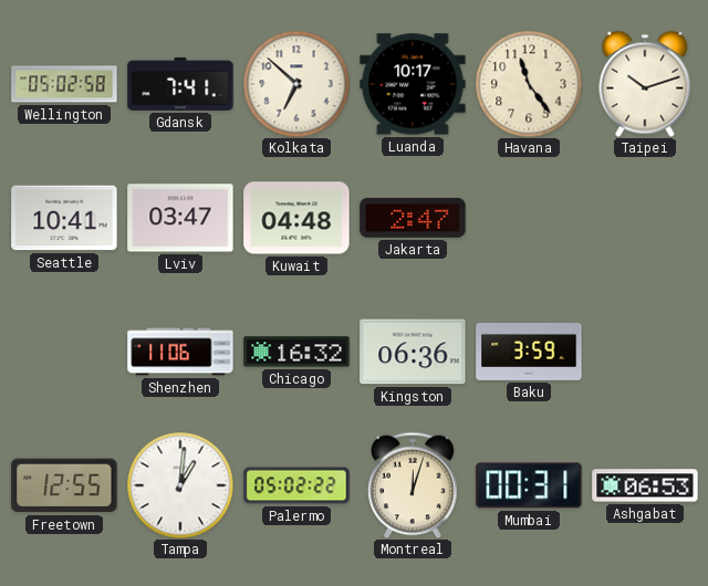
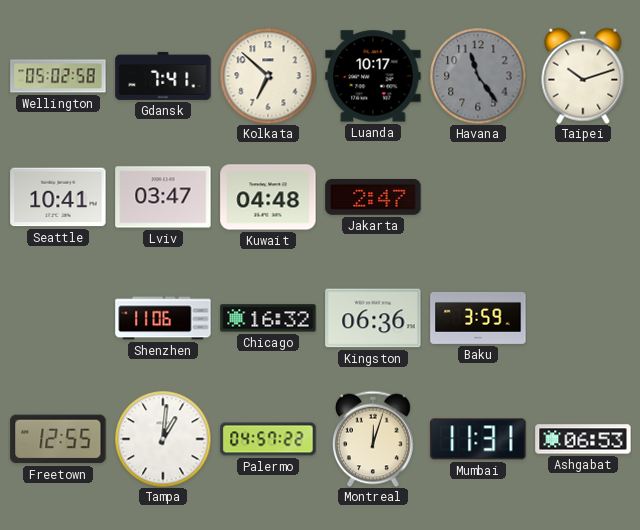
Havana dial: cream -> grey (478, 76)
Palermo: 05:02 -> 04:57 (268, 439)
Mumbai: 00:31 -> 11:31 (478, 439)
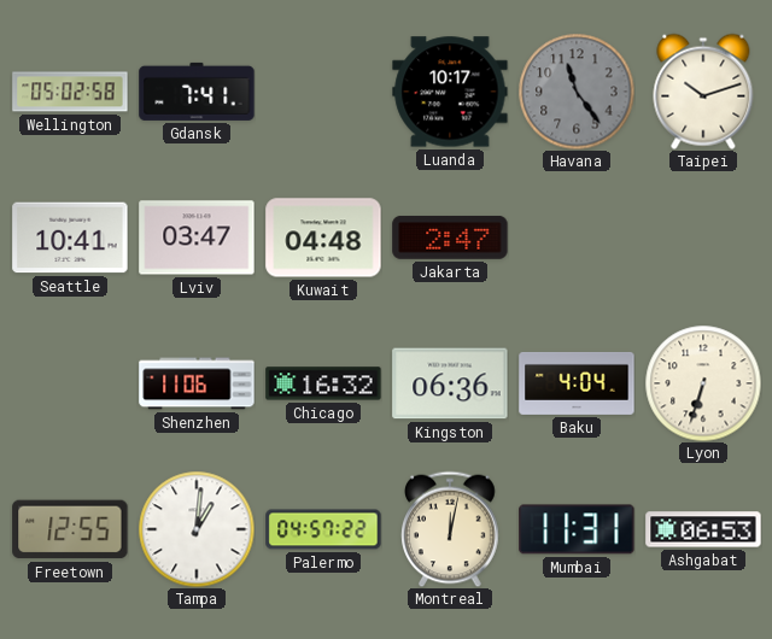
Kolkata: 6:52 -> none (268, 76)
Baku: 3:59 -> 4:04 (577, 383)
Lyon: none -> 6:33 (703, 383)
Montreal: 12:03 -> 12:02 (451, 529)
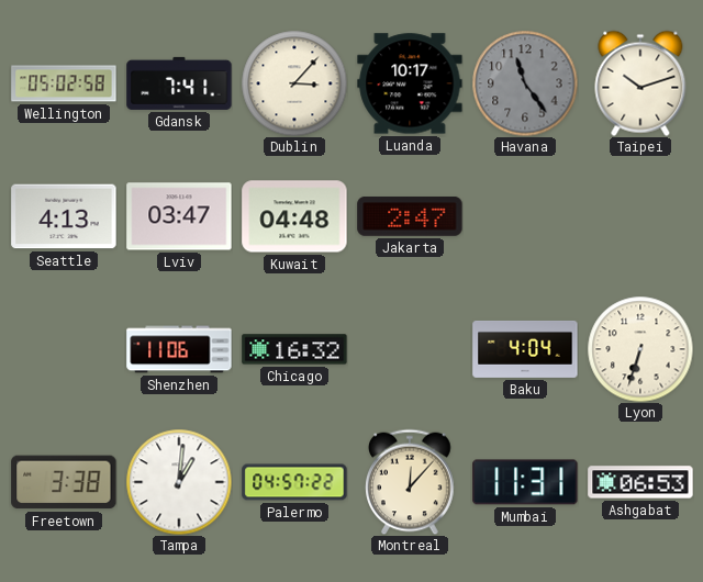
Dublin: none -> 3:07 (294, 83)
Seattle: 10:41 -> 4:13 (64, 216)
Kingston: 06:36 -> none (450, 383)
Freetown: 12:55 -> 3:38 (64, 482)
Montreal: 12:02 -> 12:07 (411, 482)
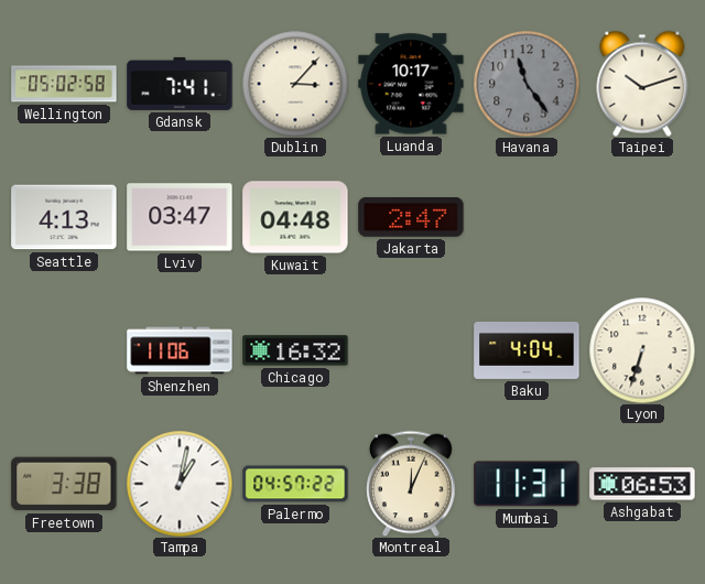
Tampa: 1:01 -> 1:02 (180, 484)
Montreal: 12:07 -> 12:04 (412, 484)
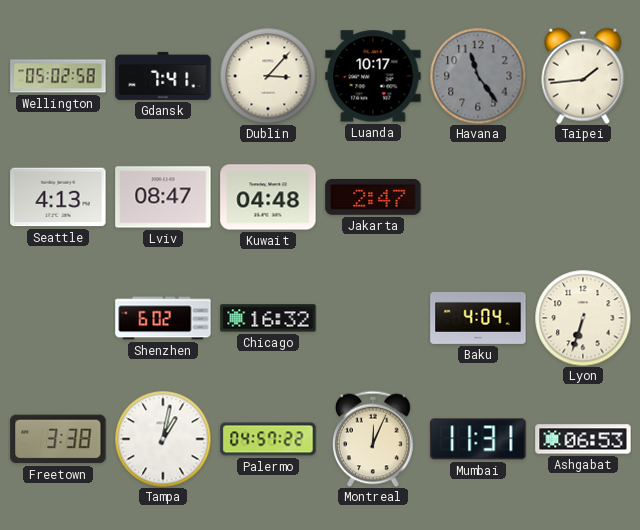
Taipei: 10:12 -> 1:44 (583, 76)
Lviv: 03:47 -> 08:47 (163, 197)
Shenzhen: 11:06 -> 6:02 (163, 318)
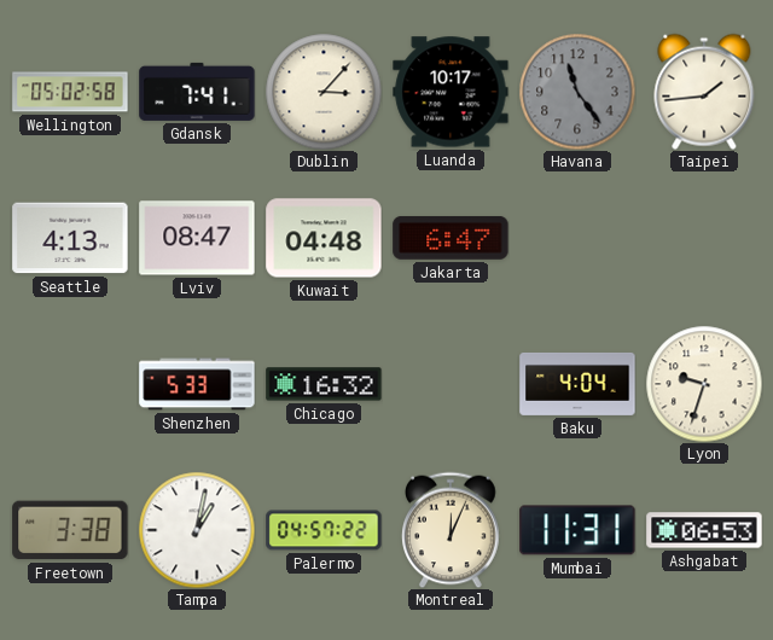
Jakarta: 2:47 -> 6:47 (451, 238)
Shenzhen: 6:02 -> 5:33 (197, 384)
Lyon: 6:33 -> 9:33 (704, 384)
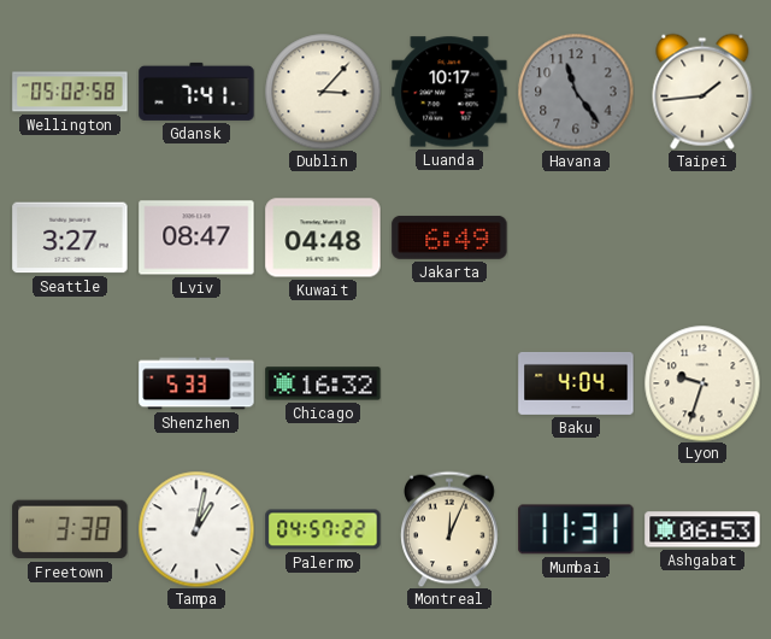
Seattle: 4:13 -> 3:27 (70, 238)
Jakarta: 6:47 -> 6:49 (449, 238)
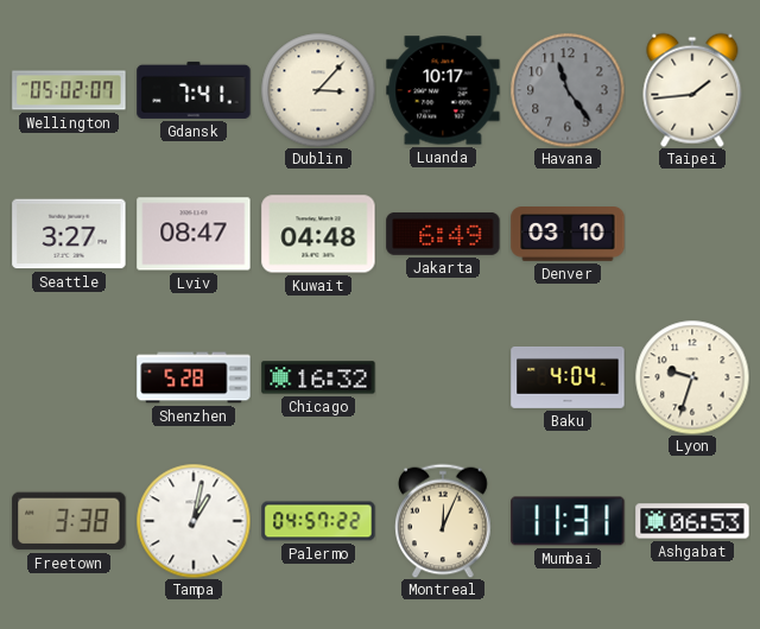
Wellington: 05:02:58 -> 05:02:07 (69, 90)
Denver: none -> 03:10 (568, 234)
Shenzhen: 5:33 -> 5:28 (194, 377)
